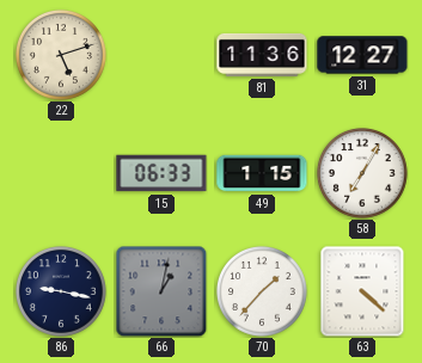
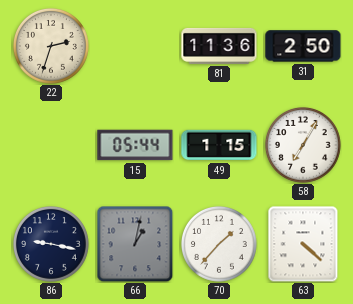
22: 5:12 -> 2:33 (51, 46)
31: 12:27 -> 2:50 (303, 46)
15: 06:33 -> 05:44 (135, 145)
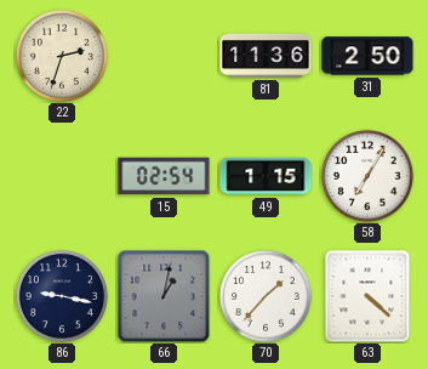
15: 05:44 -> 02:54 (164, 176)
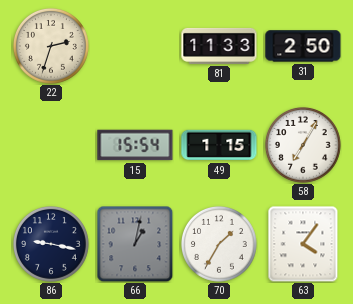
81: 11:36 -> 11:33 (219, 46)
15: 02:54 -> 15:54 (135, 145)
70: 1:37 -> 1:35 (219, 244)
63: 4:22 -> 4:06 (303, 244)
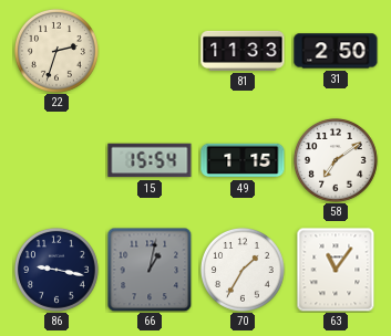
58: 7:05 -> 7:09 (336, 160)
63: 4:06 -> 11:06 (336, 270)
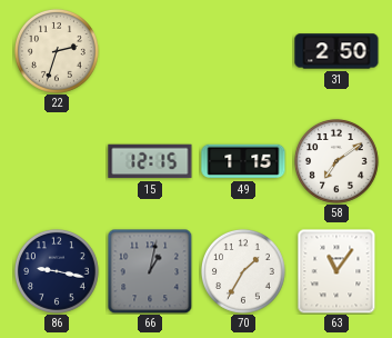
81: 11:33 -> none (243, 51)
15: 15:54 -> 12:15 (150, 161)
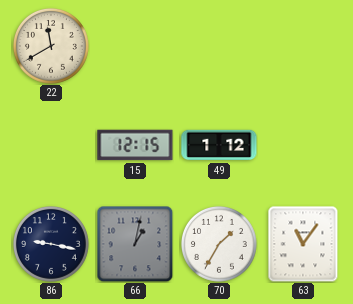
22: 2:33 -> 11:40 (51, 46)
31: 2:50 -> none (336, 51)
49: 1:15 -> 1:12 (219, 145)
58: 7:09 -> none (336, 161)
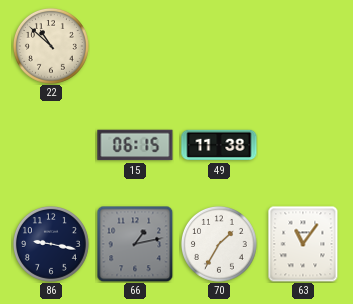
22: 11:40 -> 10:52 (51, 46)
15: 12:15 -> 06:15 (135, 145)
49: 1:12 -> 11:38 (219, 145)
66: 1:02 -> 1:13 (135, 244)
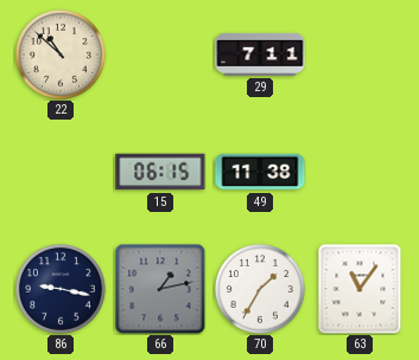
29: none -> 7:11 (260, 54)
